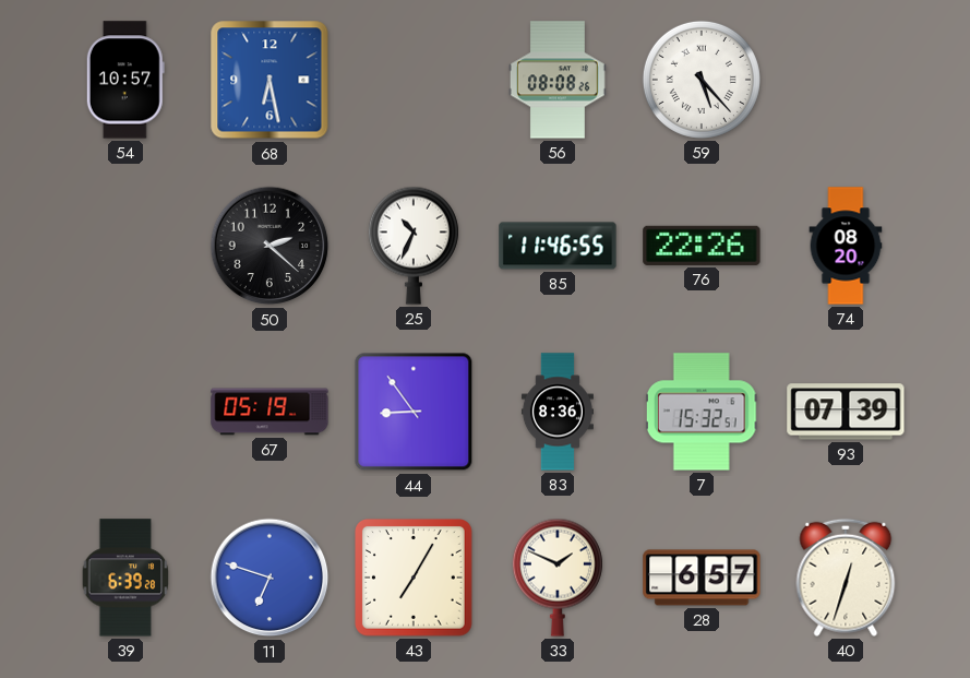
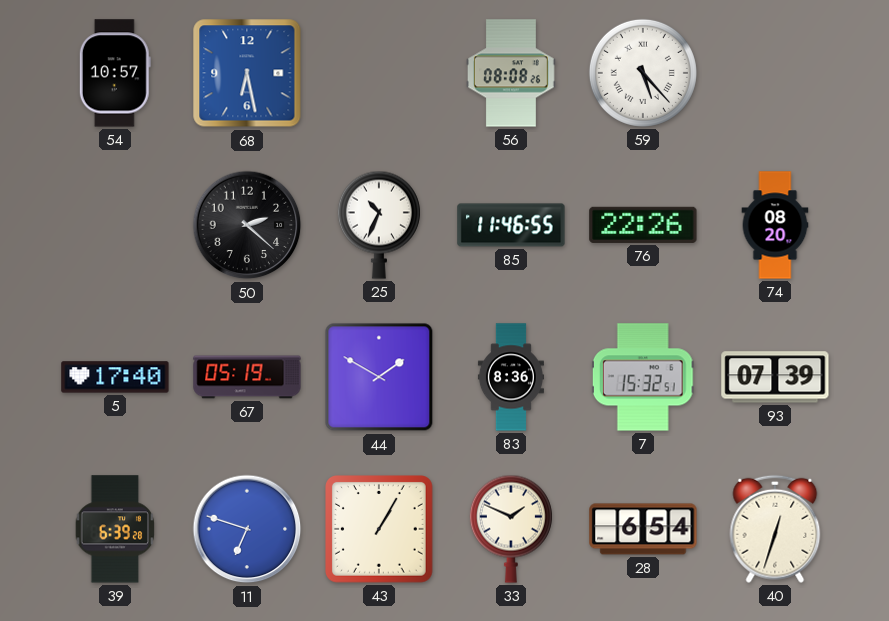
5: none -> 17:40 (115, 377)
44: 8:54 -> 1:50 (379, 377)
43: 7:05 -> 1:05 (380, 530)
28: 6:57 -> 6:54 (643, 529)
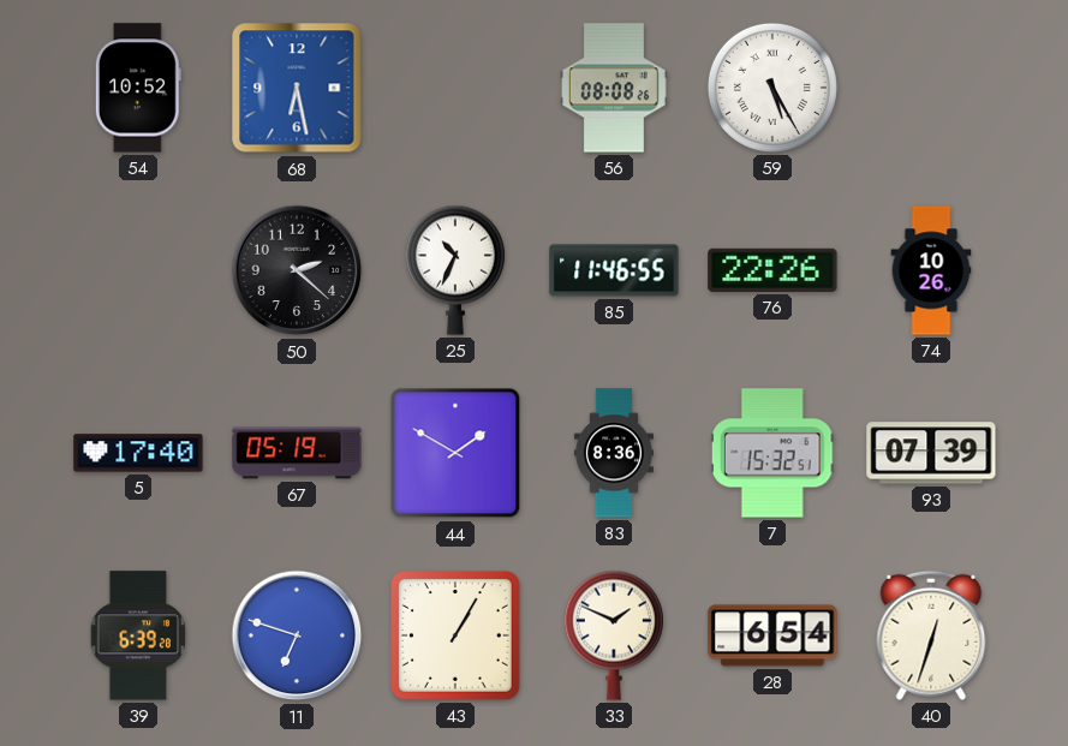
54: 10:57 -> 10:52 (138, 88)
59: 5:23 -> 5:25 (772, 88)
74: 08:20 -> 10:26 (931, 270)
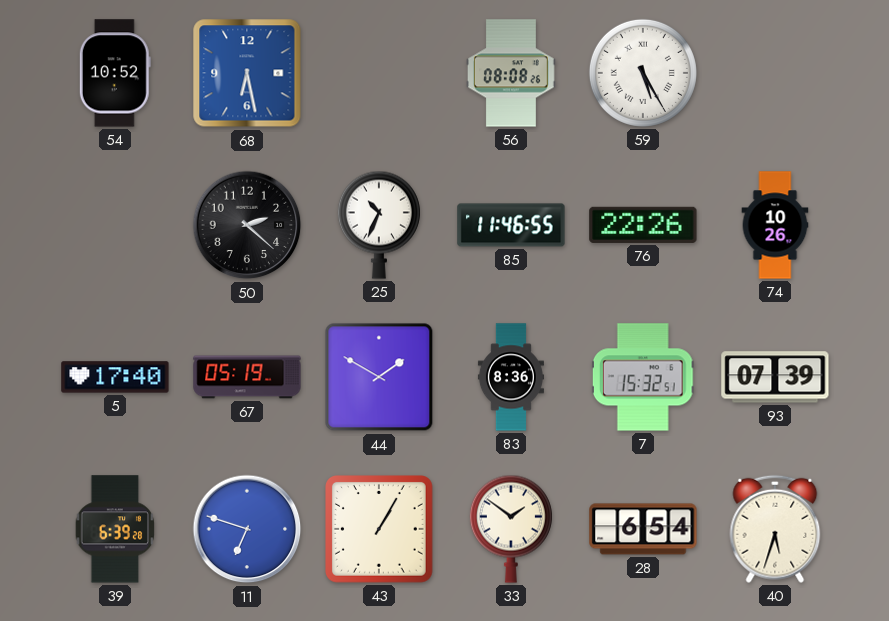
33: 1:49 -> 1:51 (511, 529)
40: 12:33 -> 5:33 (775, 529)
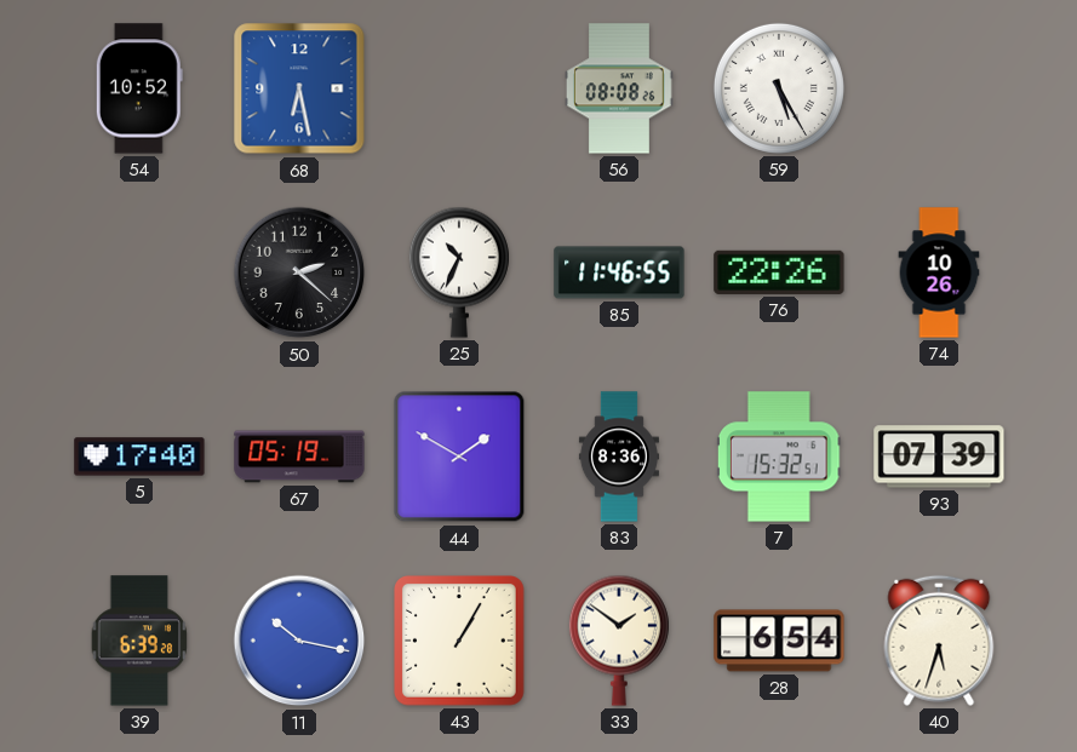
11: 6:48 -> 10:17 (299, 641)
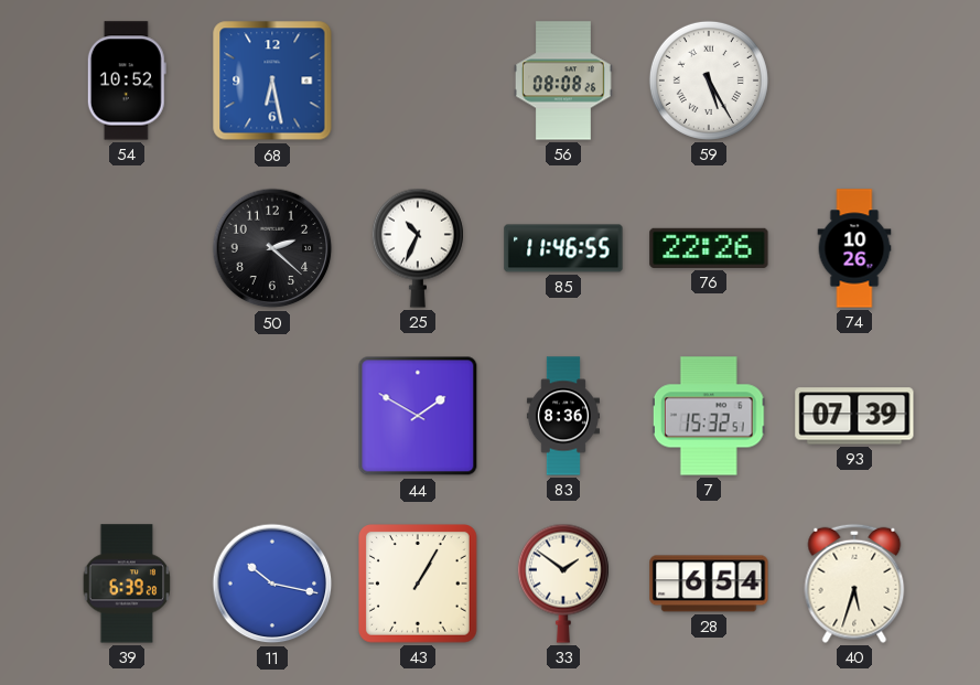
5: 17:40 -> none (139, 457)
67: 05:19 -> none (299, 457)
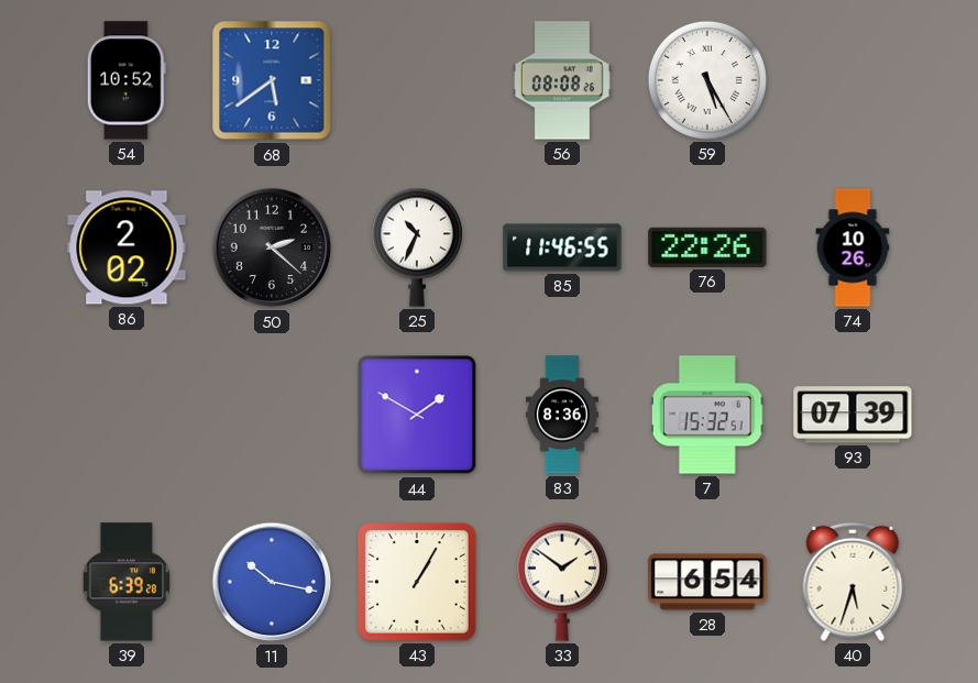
68: 6:28 -> 5:39 (272, 80)
86: none -> 2:02 (127, 247)
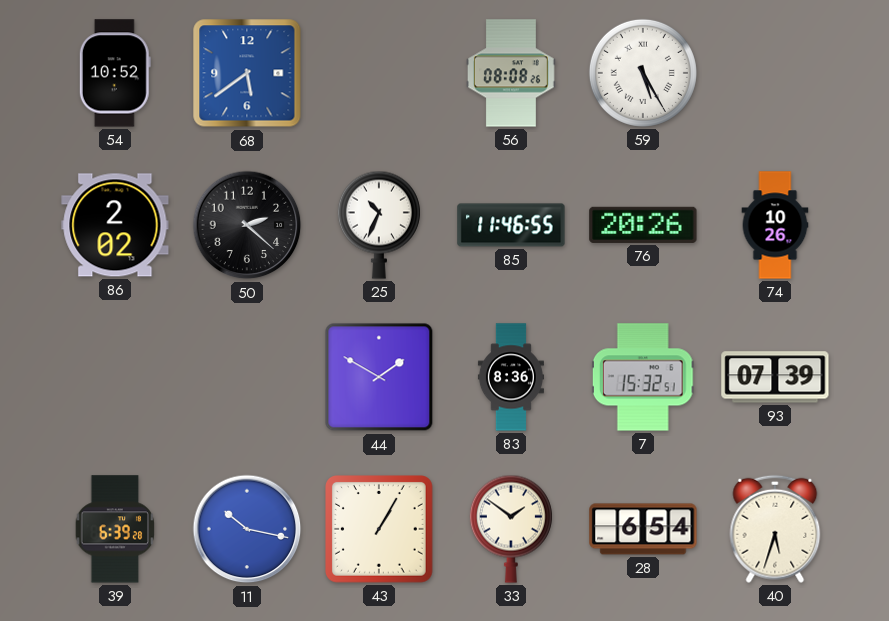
76: 22:26 -> 20:26 (643, 225)
